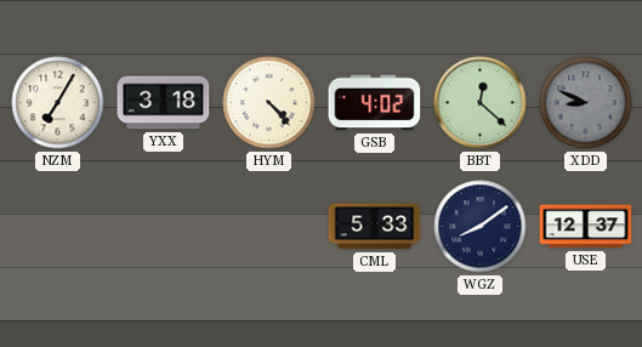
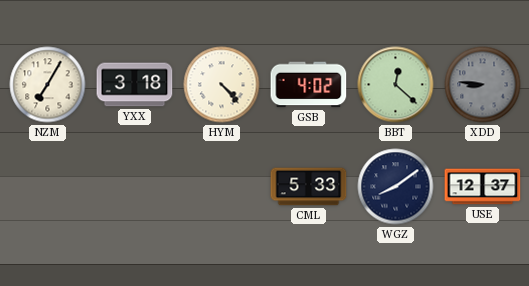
XDD: 8:49 -> 8:46 (483, 85)
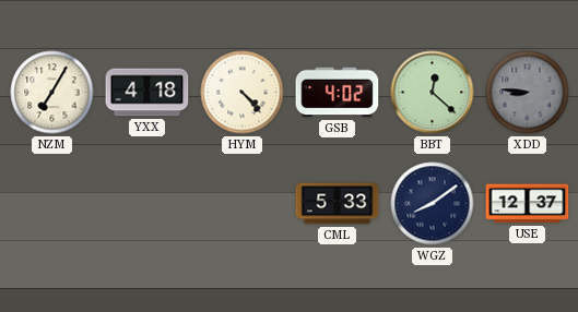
YXX: 3:18 -> 4:18 (148, 93)
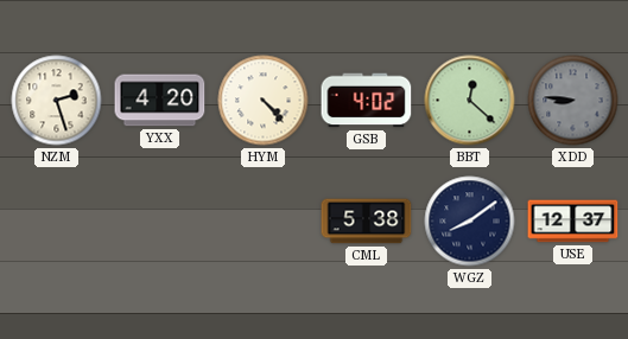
NZM: 7:05 -> 2:27 (57, 101)
YXX: 4:18 -> 4:20 (160, 101)
CML: 5:33 -> 5:38 (367, 222)
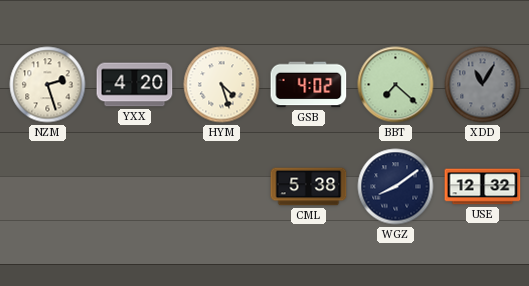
HYM: 4:23 -> 4:27 (222, 85)
BBT: 12:22 -> 7:22 (396, 85)
XDD: 8:46 -> 11:05 (483, 85)
USE: 12:37 -> 12:32 (483, 187)
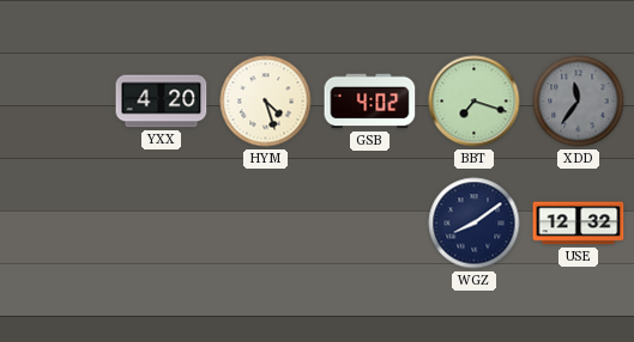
NZM: 2:27 -> none (48, 85)
BBT: 7:22 -> 7:18 (475, 102)
XDD: 11:05 -> 11:36 (579, 102)
CML: 5:38 -> none (309, 187)
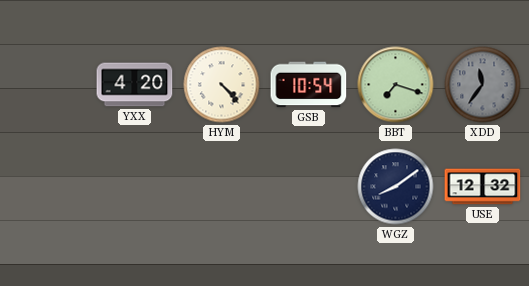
HYM: 4:27 -> 4:23 (222, 85)
GSB: 4:02 -> 10:54 (309, 85)
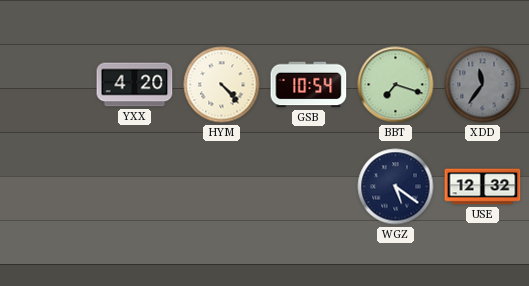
WGZ: 8:09 -> 5:21 (396, 187)
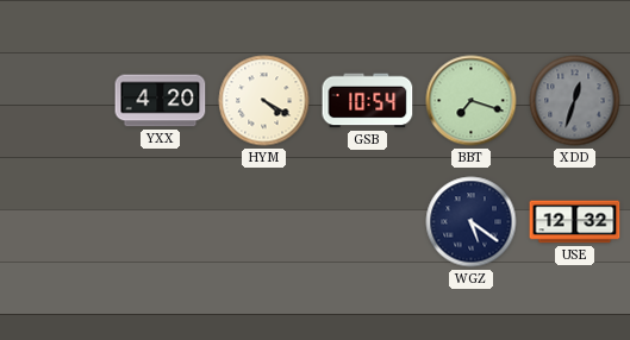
HYM: 4:23 -> 4:20 (264, 101)
XDD: 11:36 -> 12:33 (575, 101)
